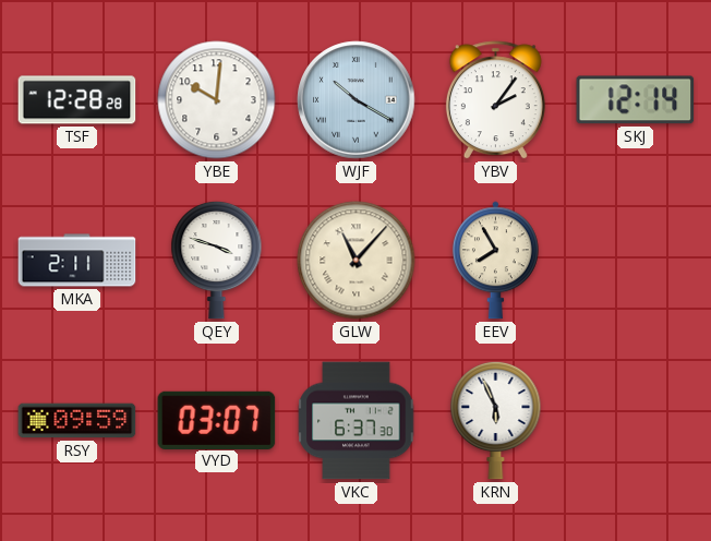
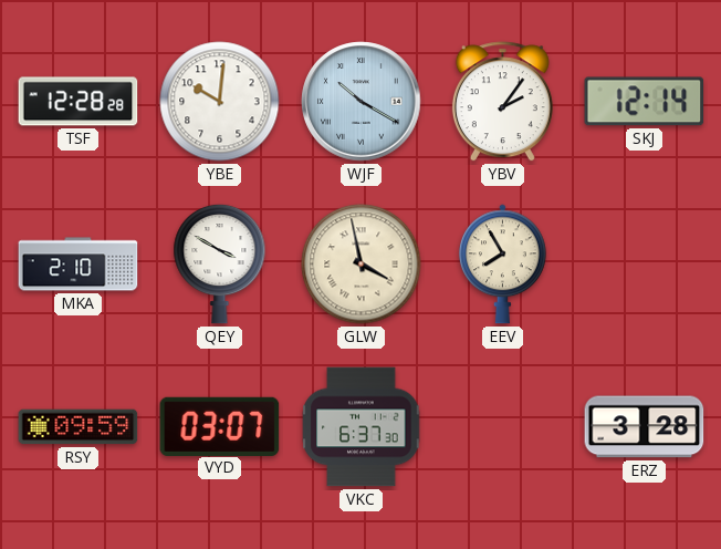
MKA: 2:11 -> 2:10 (79, 265)
QEY: 3:48 -> 3:50 (220, 263)
GLW: 11:07 -> 3:58 (362, 265)
KRN: 5:56 -> none (496, 420)
ERZ: none -> 3:28 (645, 427)
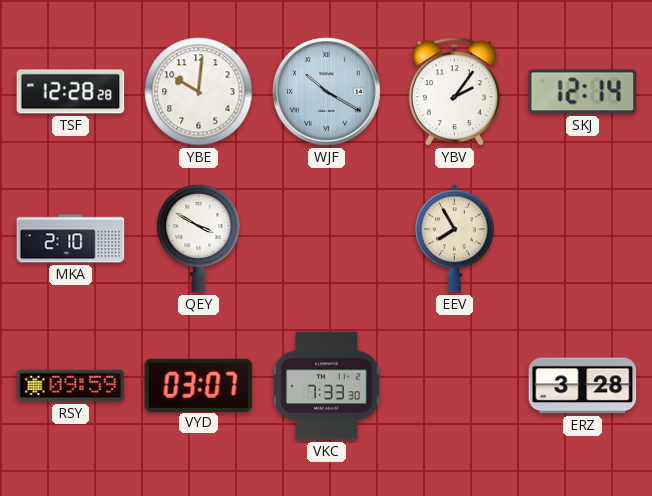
GLW: 3:58 -> none (362, 265)
VKC: 6:37 -> 7:33 (327, 386)
